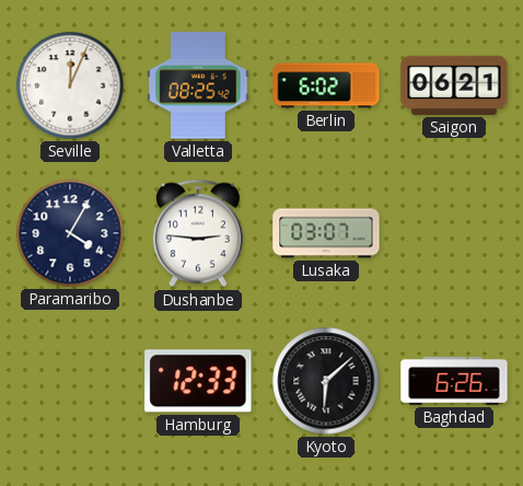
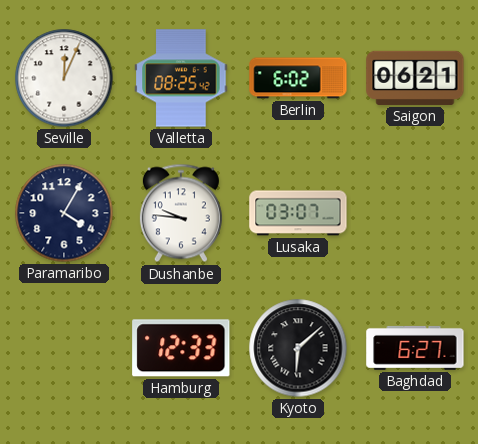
Dushanbe: 2:46 -> 9:46 (181, 213)
Baghdad: 6:26 -> 6:27 (415, 348)
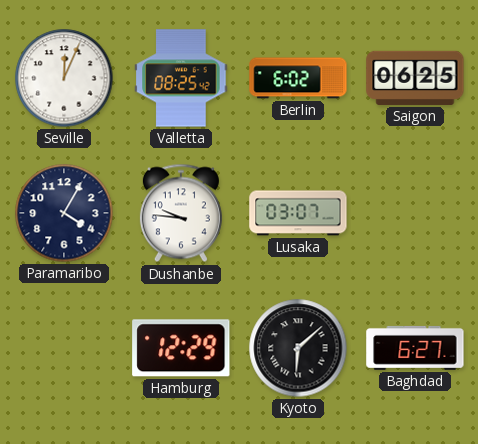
Saigon: 06:21 -> 06:25 (415, 78)
Hamburg: 12:33 -> 12:29 (181, 348)
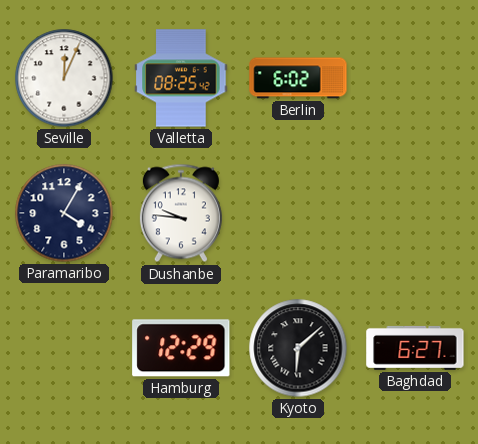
Saigon: 06:25 -> none (415, 78)
Lusaka: 03:07 -> none (298, 213)
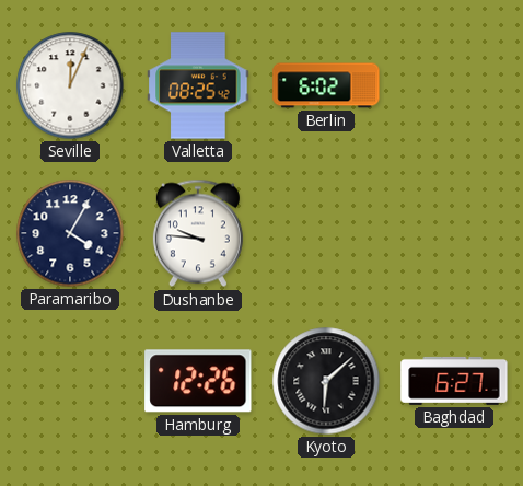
Hamburg: 12:29 -> 12:26 (198, 381)
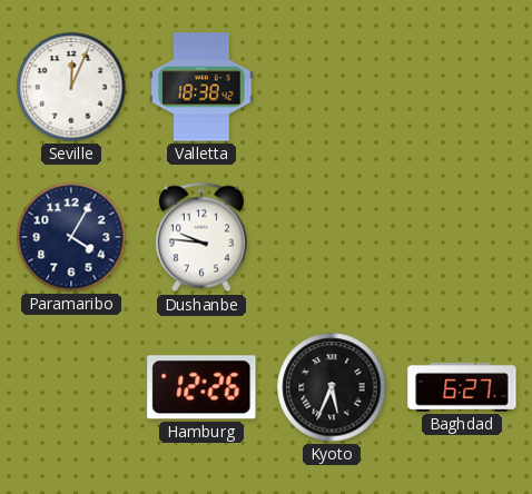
Valletta: 08:25 -> 18:38 (201, 87)
Berlin: 6:02 -> none (326, 85)
Kyoto: 6:08 -> 5:34 (332, 387)
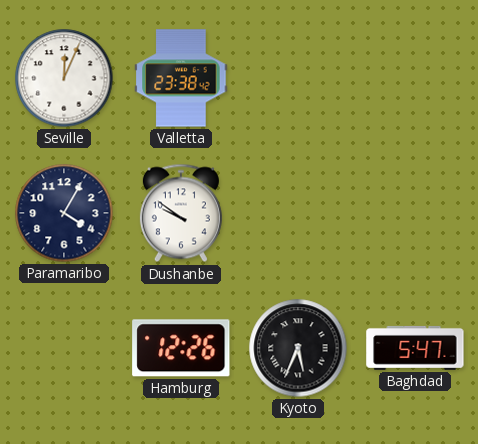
Valletta: 18:38 -> 23:38 (181, 78)
Dushanbe: 9:46 -> 9:51 (181, 213)
Baghdad: 6:27 -> 5:47 (415, 348)
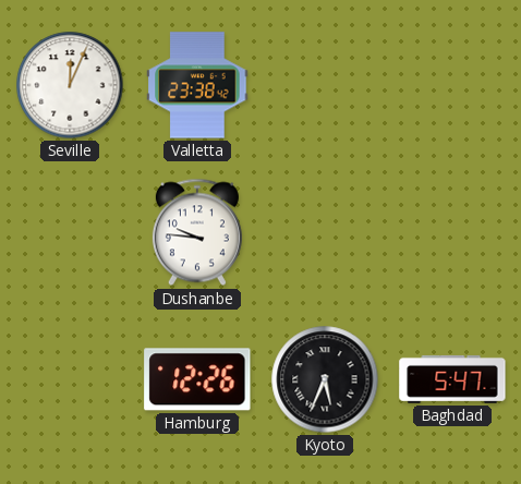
Paramaribo: 4:05 -> none (64, 213)
Dushanbe: 9:51 -> 9:46 (197, 232)
